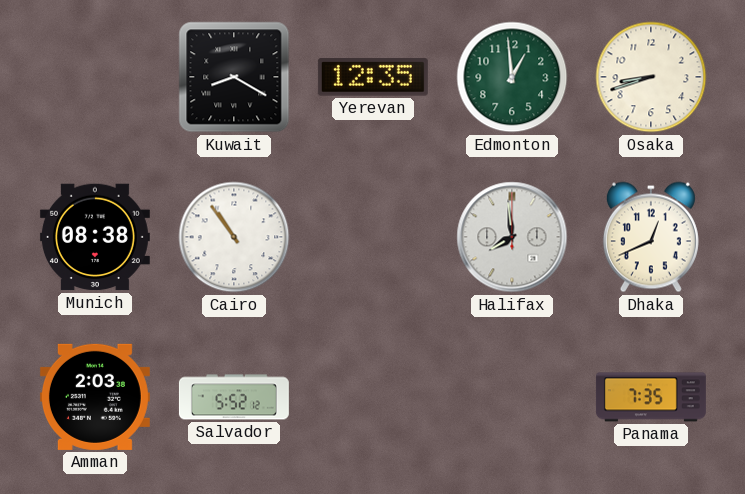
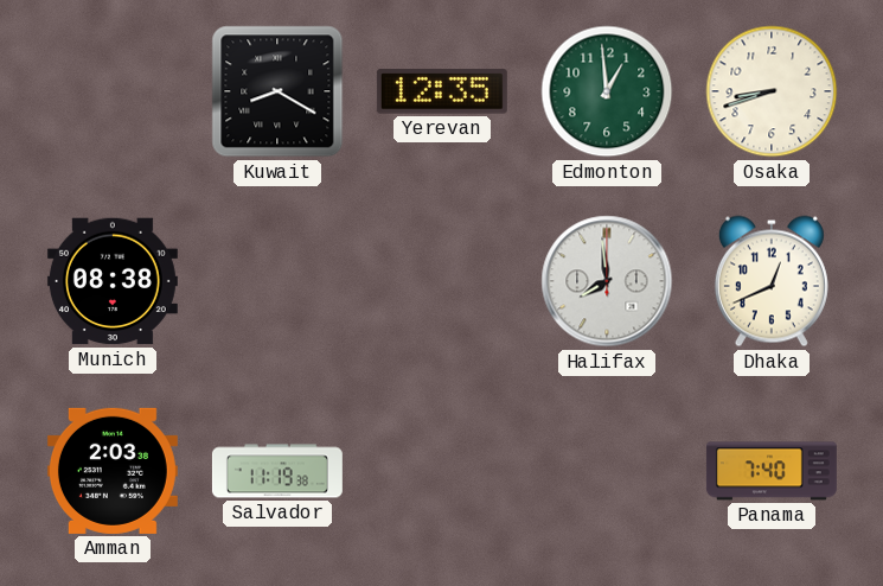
Cairo: 10:54 -> none (234, 237)
Salvador: 5:52 -> 11:19 (277, 471)
Panama: 7:35 -> 7:40 (772, 471)
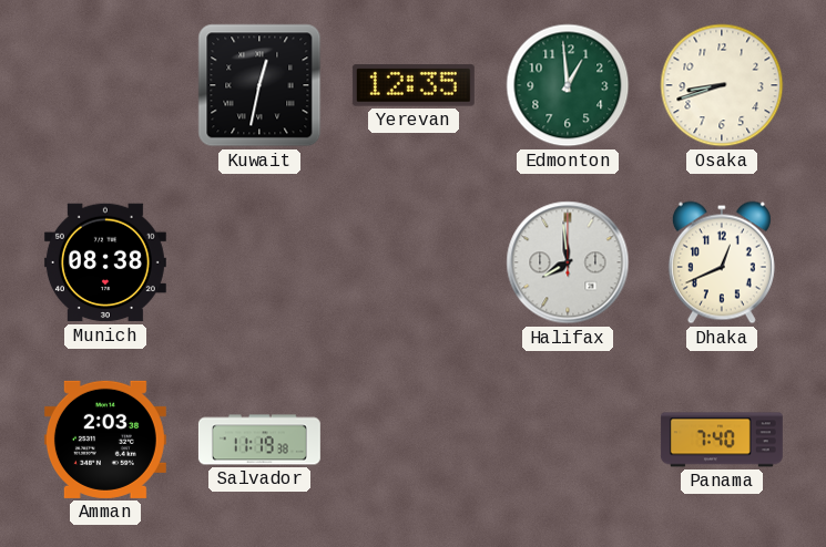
Kuwait: 8:20 -> 12:32 (259, 85)
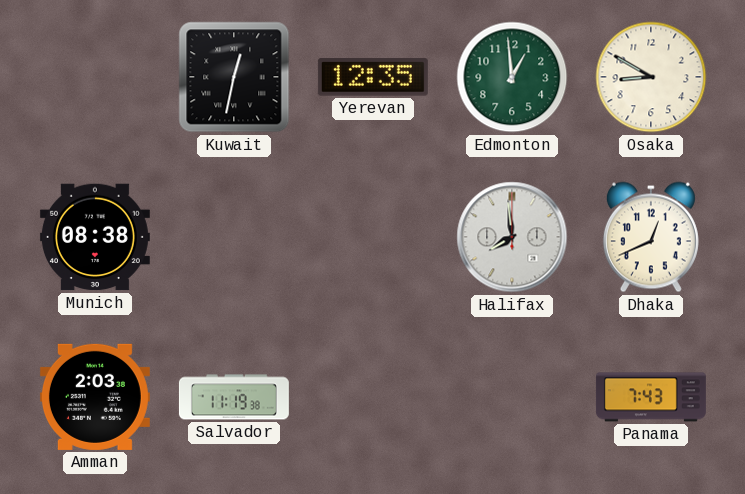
Osaka: 8:42 -> 8:50 (651, 77)
Panama: 7:40 -> 7:43 (651, 397)
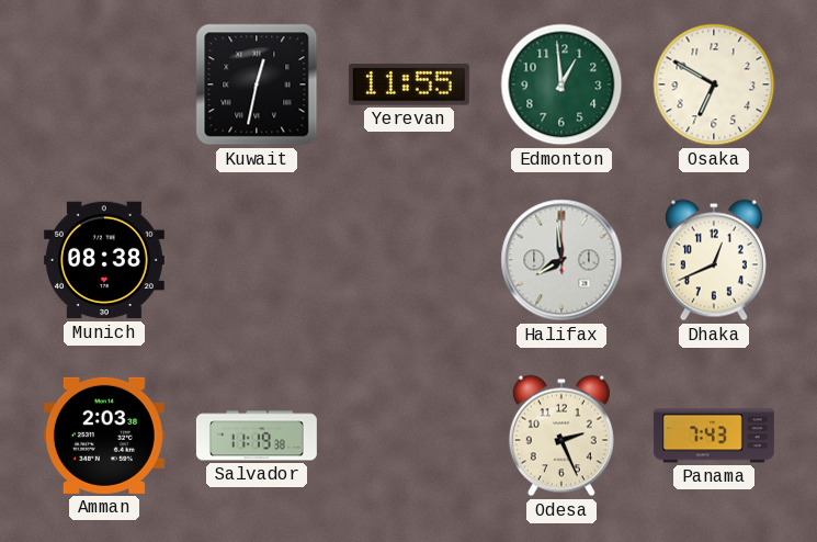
Yerevan: 12:35 -> 11:55 (409, 84)
Osaka: 8:50 -> 6:50 (714, 84)
Odesa: none -> 2:26 (561, 436)
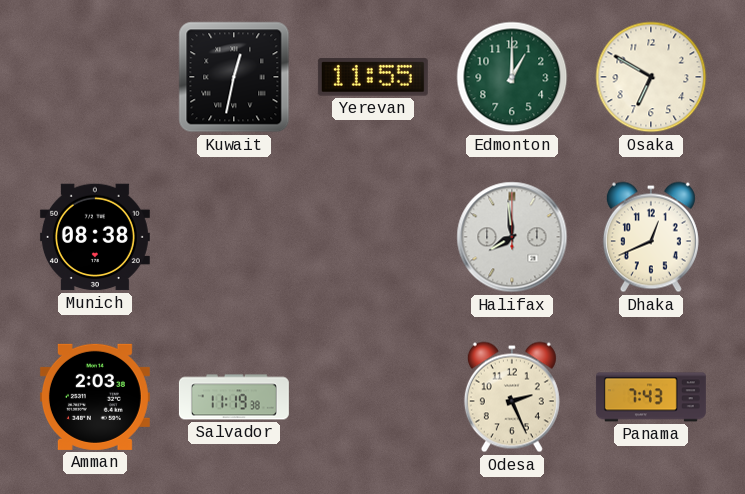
Edmonton: 12:59 -> 1:00 (512, 77)
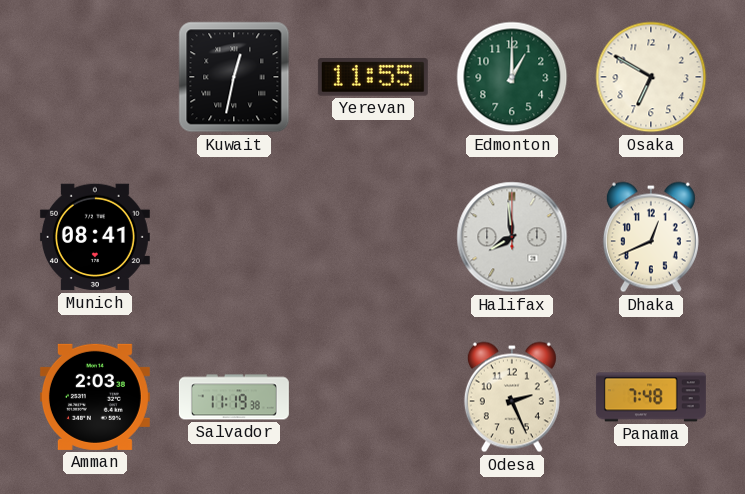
Munich: 08:38 -> 08:41 (95, 237)
Panama: 7:43 -> 7:48 (651, 397)
